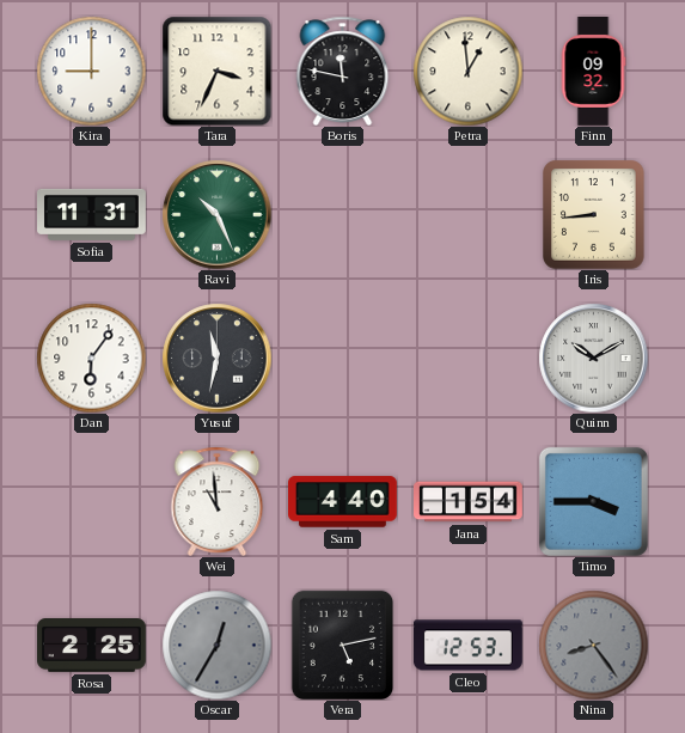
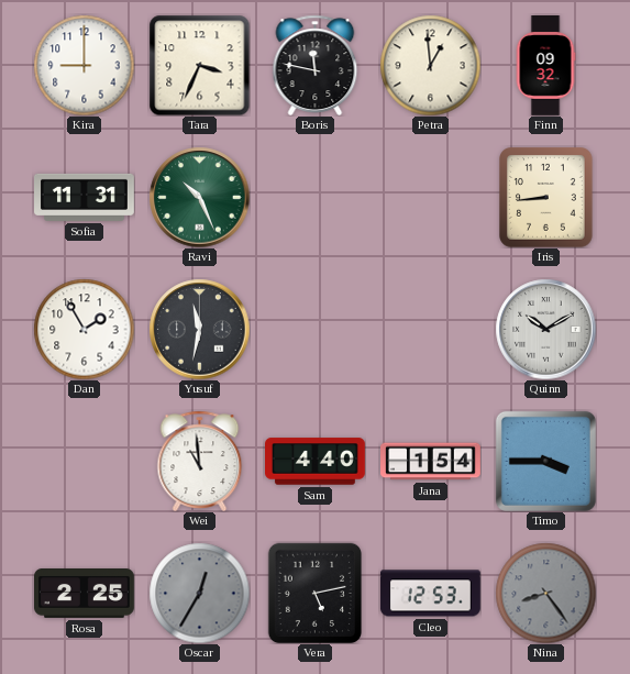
Dan: 6:06 -> 1:55 (84, 329)
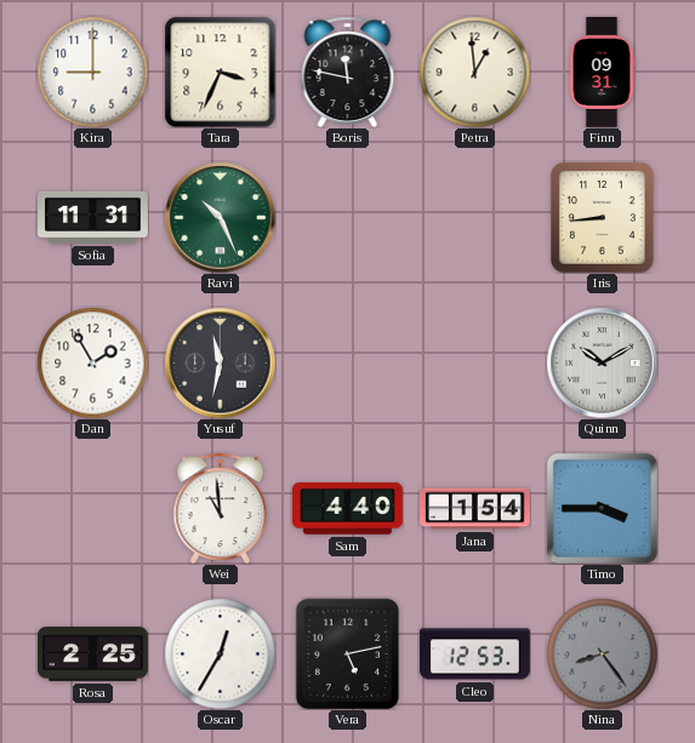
Finn: 09:32 -> 09:31 (602, 73)
Oscar dial: grey -> white (220, 653)
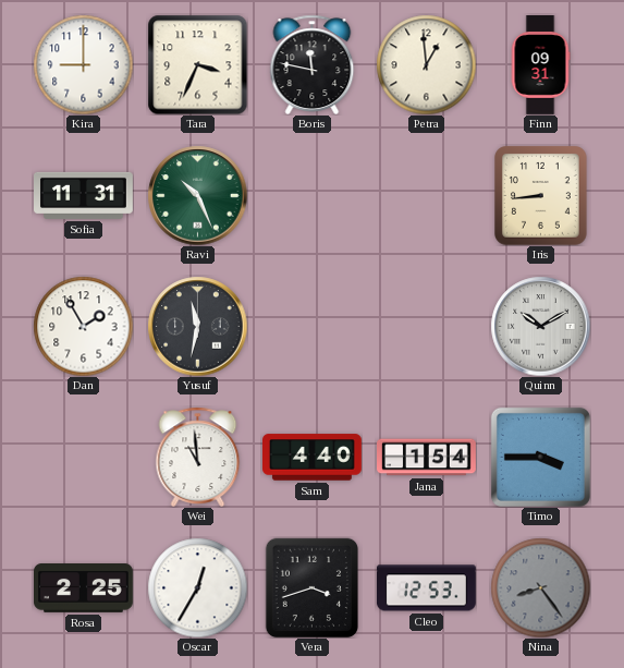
Vera: 5:13 -> 3:42 (311, 587)
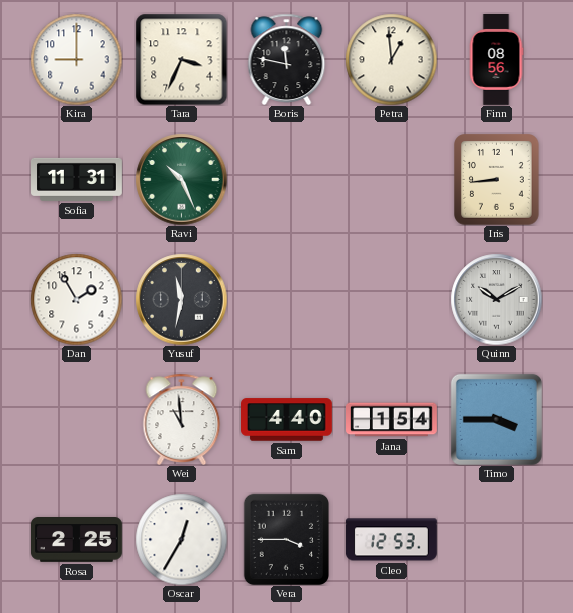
Finn: 09:31 -> 08:56 (496, 60)
Vera: 3:42 -> 3:45 (286, 539)
Nina: 8:24 -> none (540, 587)
